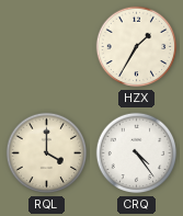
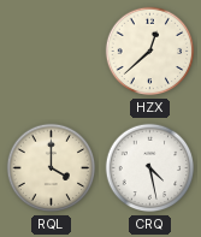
HZX: 1:35 -> 12:38 (150, 52)
CRQ: 4:24 -> 4:28 (150, 168)
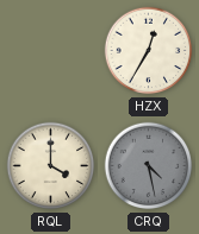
HZX: 12:38 -> 12:35 (149, 51)
CRQ dial: white -> grey (149, 166)
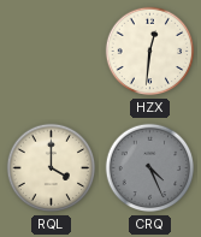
HZX: 12:35 -> 12:31 (150, 52)
CRQ: 4:28 -> 4:26 (150, 168)
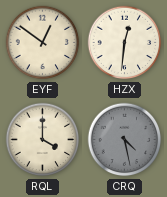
EYF: none -> 12:51 (43, 43)
CRQ: 4:26 -> 4:28 (125, 140)
